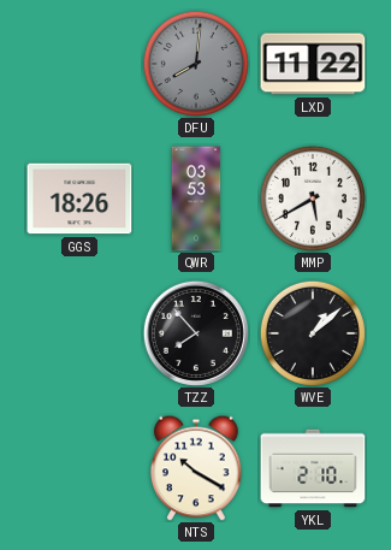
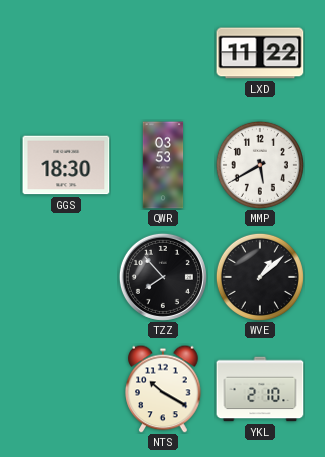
DFU: 8:01 -> none (196, 64)
GGS: 18:26 -> 18:30 (66, 165)
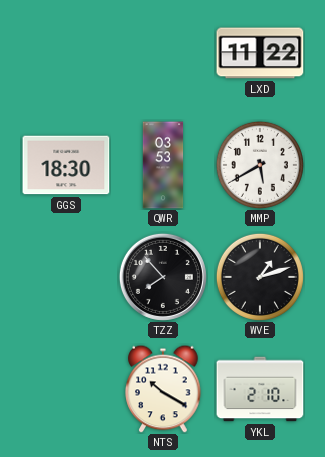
WVE: 1:08 -> 1:12 (260, 277)
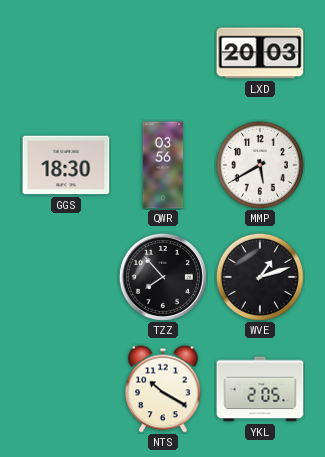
LXD: 11:22 -> 20:03 (260, 53)
QWR: 03:53 -> 03:56 (163, 165)
YKL: 2:10 -> 2:05 (260, 389)
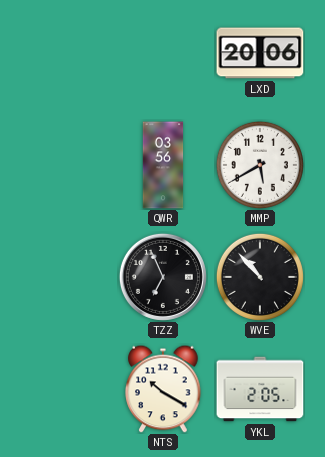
LXD: 20:03 -> 20:06 (260, 53)
GGS: 18:30 -> none (66, 165)
TZZ: 7:53 -> 6:56 (163, 277)
WVE: 1:12 -> 10:53 (260, 277)
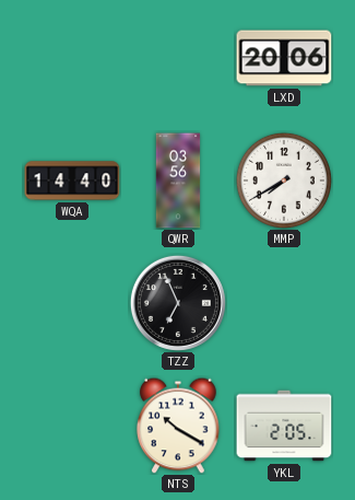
WQA: none -> 14:40 (72, 181)
MMP: 5:40 -> 7:40 (284, 181)
WVE: 10:53 -> none (260, 277)
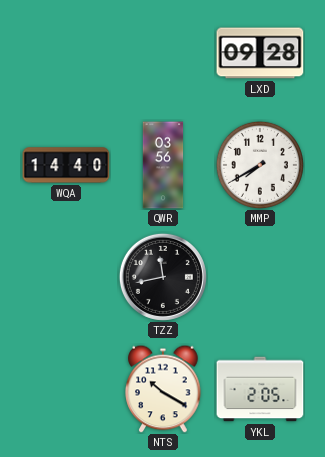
LXD: 20:06 -> 09:28 (260, 53)
TZZ: 6:56 -> 11:43 (163, 277)
